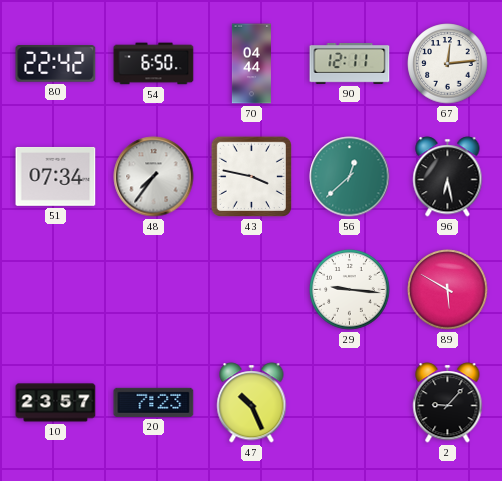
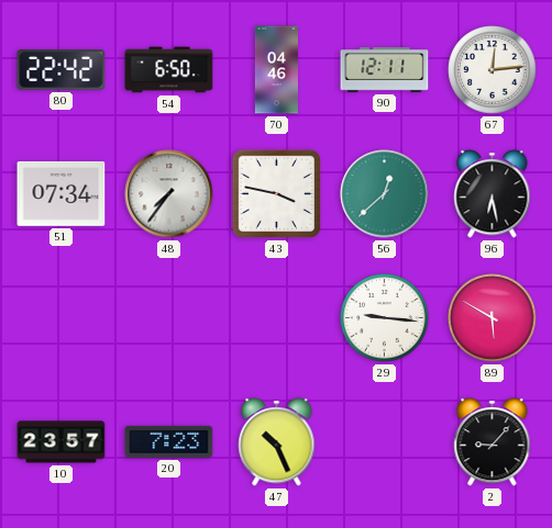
70: 04:44 -> 04:46 (276, 70)
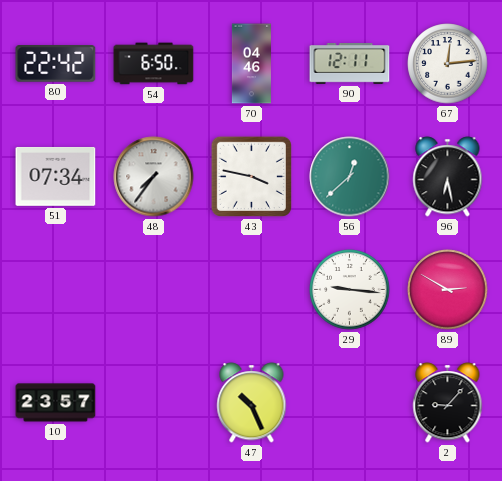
89: 5:50 -> 2:50 (448, 290)
20: 7:23 -> none (169, 441)
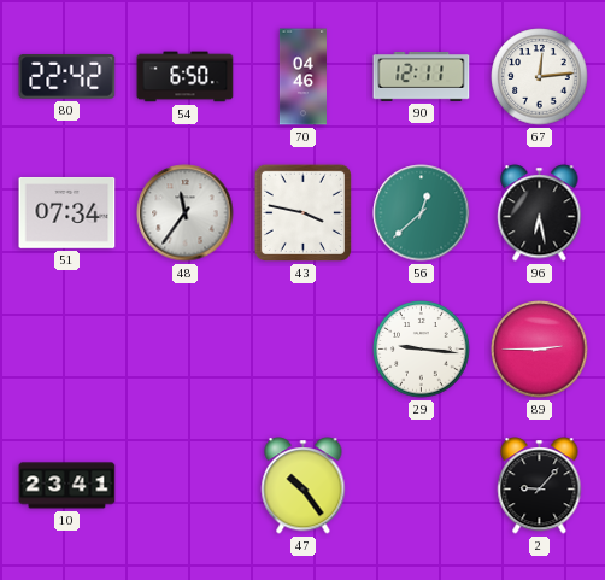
48: 7:36 -> 11:36 (186, 213)
89: 2:50 -> 2:45 (540, 350)
10: 23:57 -> 23:41 (67, 486)
47: 10:26 -> 10:24 (304, 486)
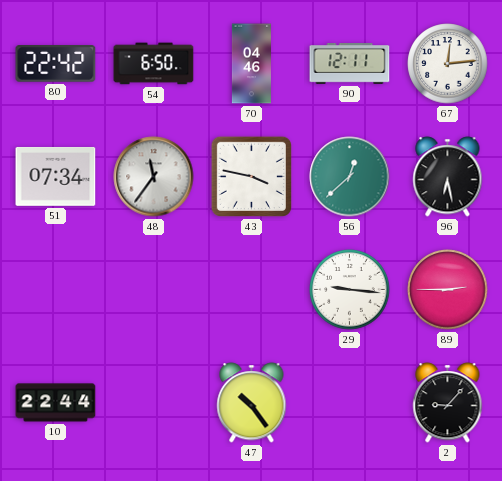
10: 23:41 -> 22:44 (56, 403)
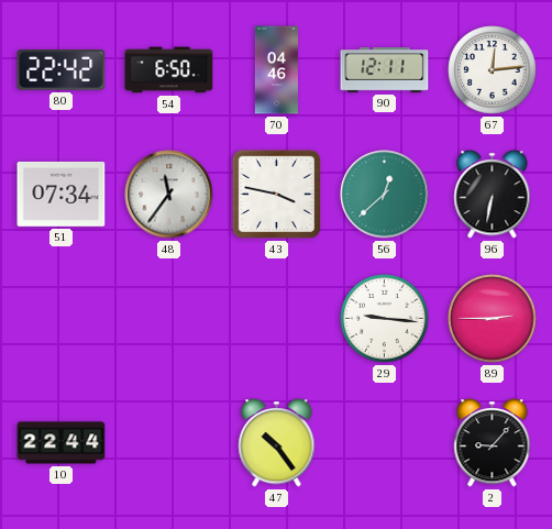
96: 6:28 -> 6:32 (493, 195)
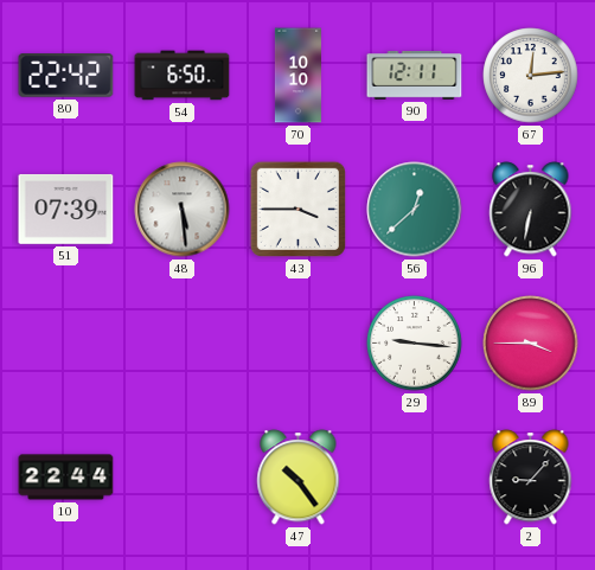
70: 04:46 -> 10:10 (297, 76)
51: 07:34 -> 07:39 (66, 209)
48: 11:36 -> 5:29 (183, 210)
43: 3:47 -> 3:45 (297, 209)
89: 2:45 -> 3:45 (531, 344)
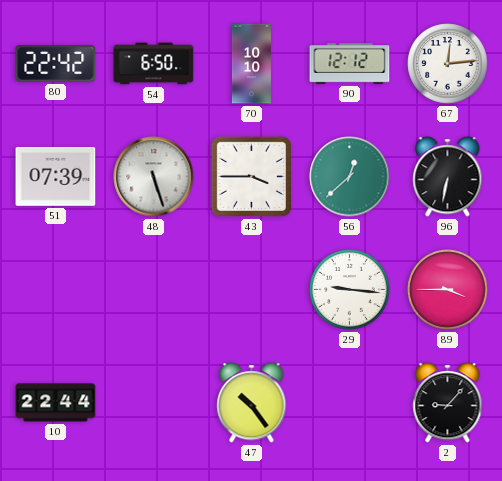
90: 12:11 -> 12:12 (350, 64)
48: 5:29 -> 5:27 (154, 177)
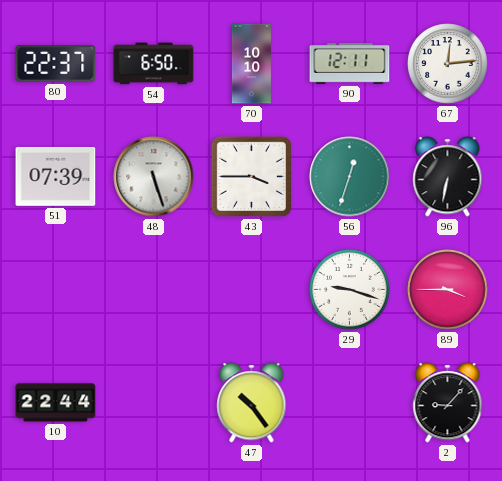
80: 22:42 -> 22:37 (56, 64)
90: 12:12 -> 12:11 (350, 64)
56: 12:38 -> 12:33 (350, 177)
29: 9:16 -> 9:18 (350, 290)
